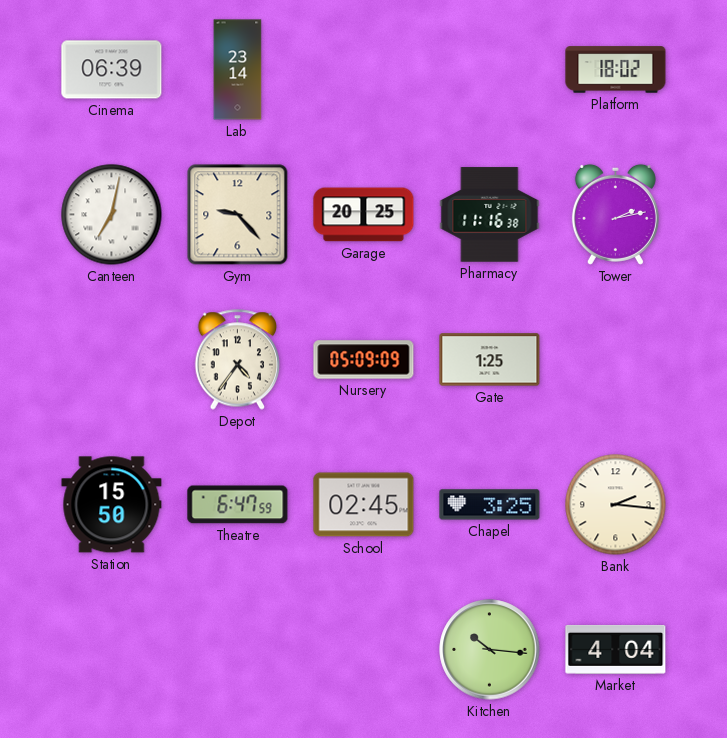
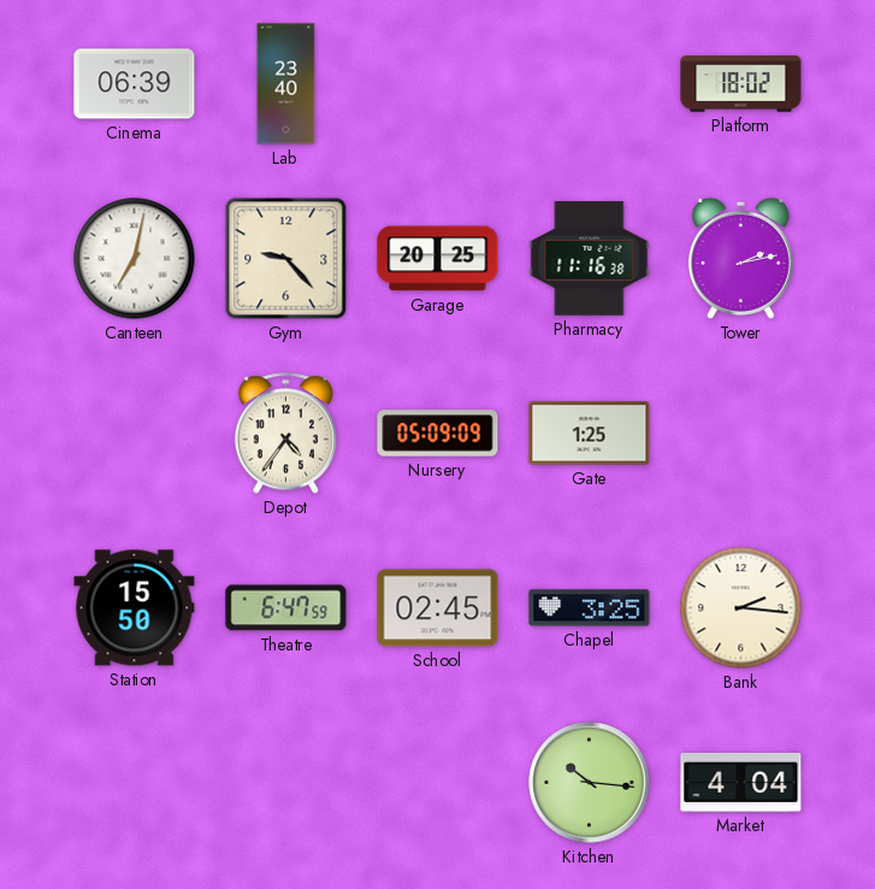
Lab: 23:14 -> 23:40 (286, 84)
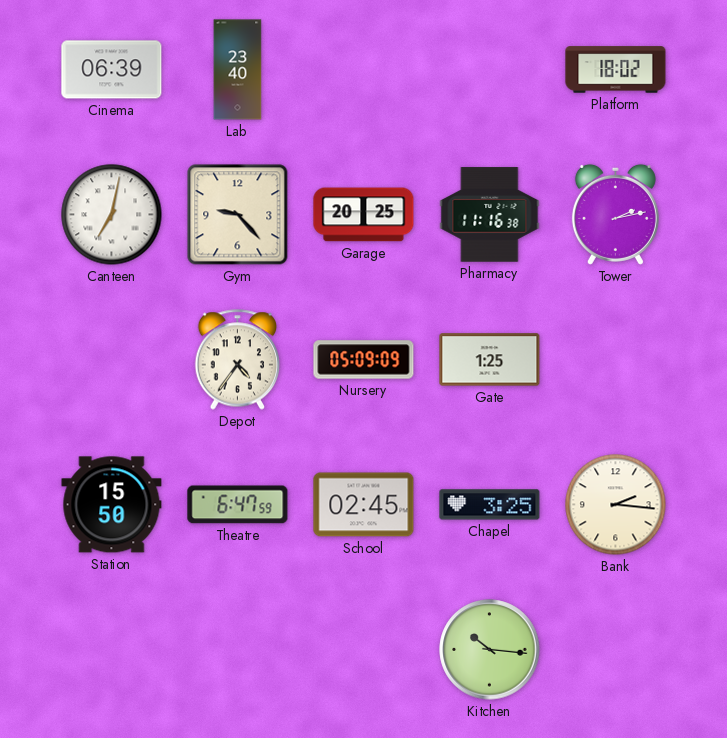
Market: 4:04 -> none (741, 782)
